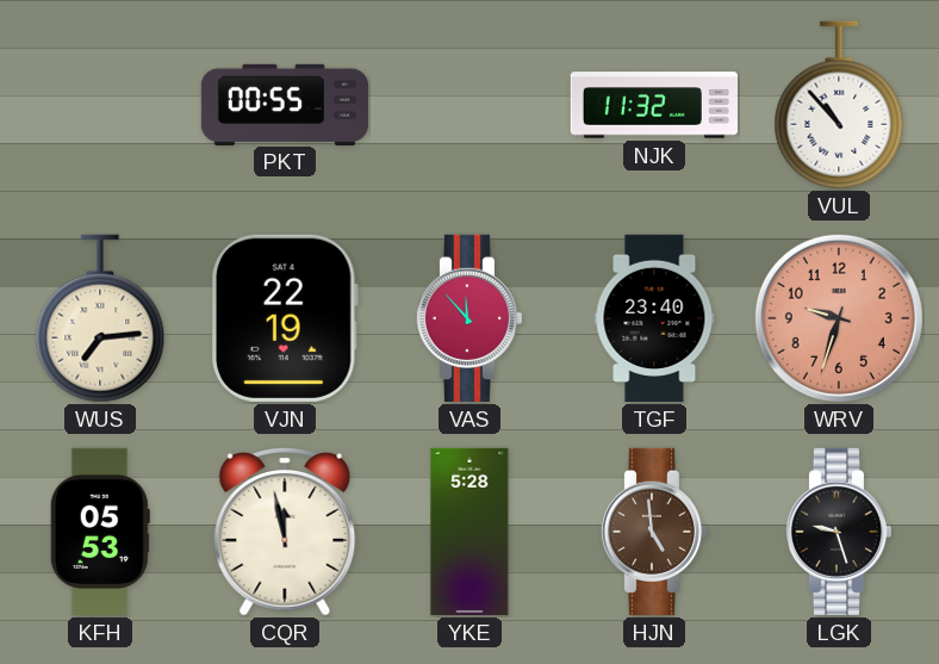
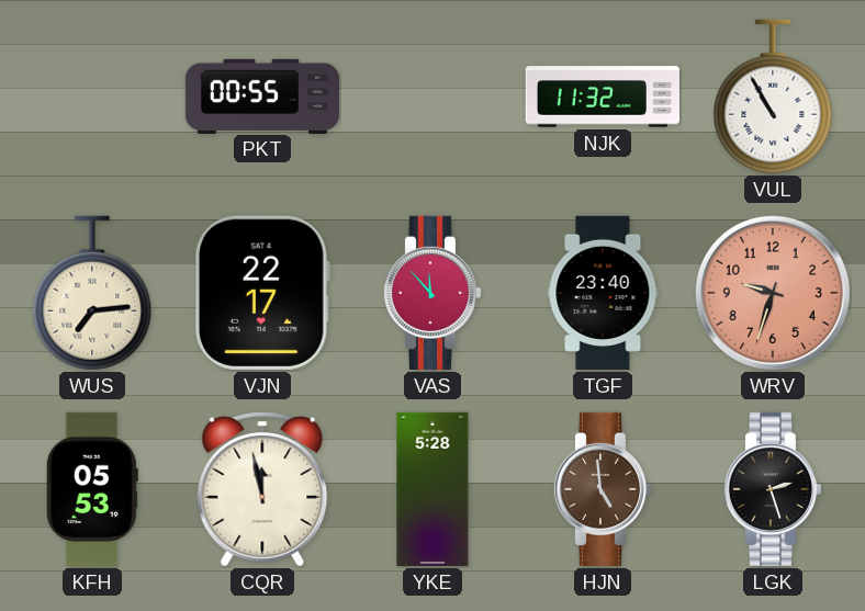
VUL: 10:53 -> 10:55 (773, 97)
VJN: 22:19 -> 22:17 (263, 293)
LGK: 9:27 -> 2:27 (772, 489)
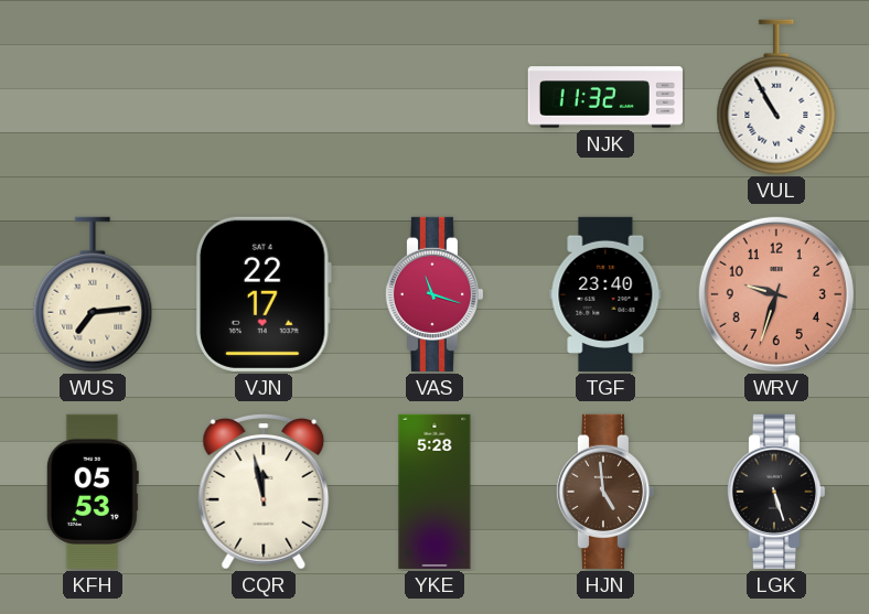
PKT: 00:55 -> none (261, 95)
VAS: 11:53 -> 11:18 (433, 294)
LGK: 2:27 -> 5:27 (775, 492)
